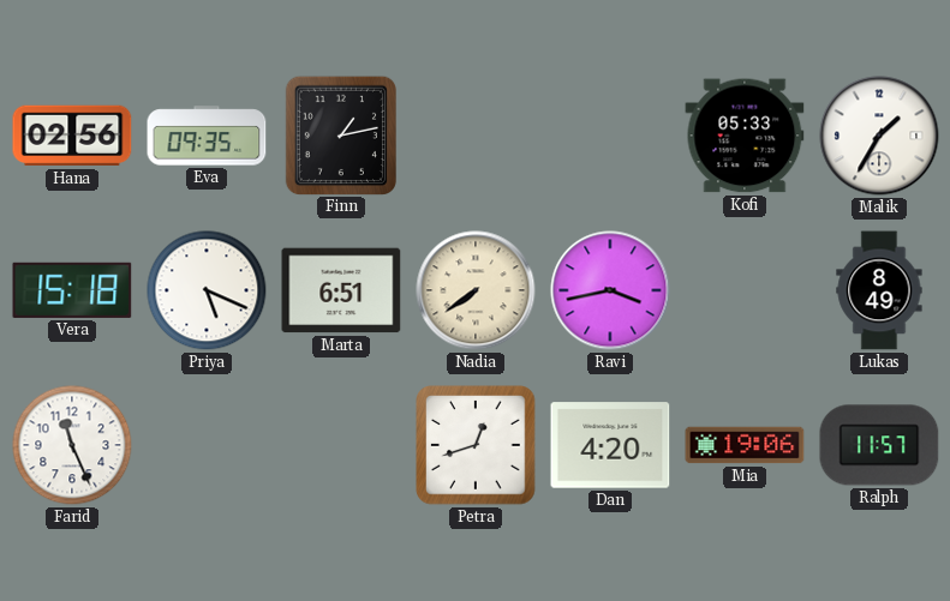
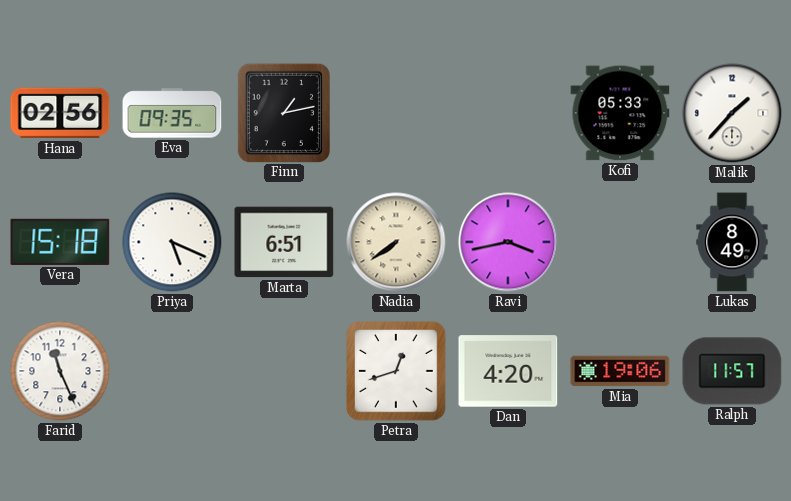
Malik: 1:35 -> 1:37 (732, 113)
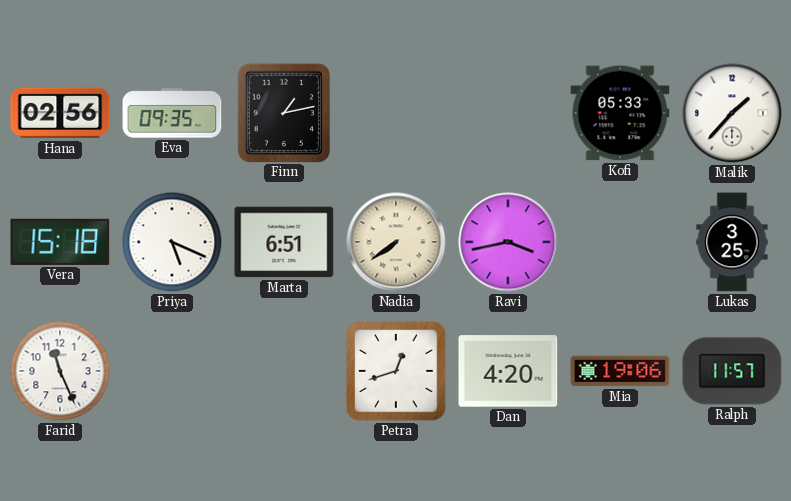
Lukas: 8:49 -> 3:25 (732, 242)
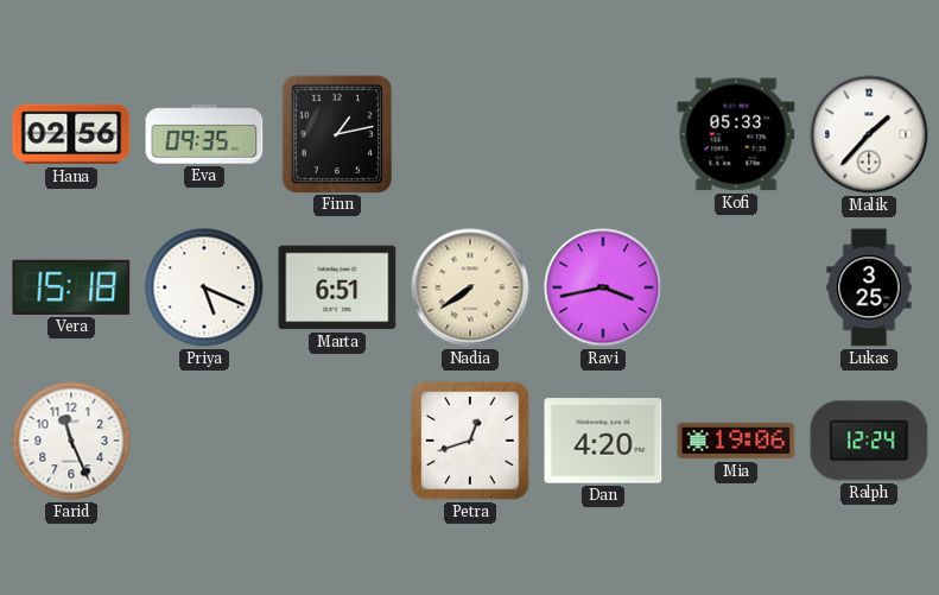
Ralph: 11:57 -> 12:24 (869, 441)
